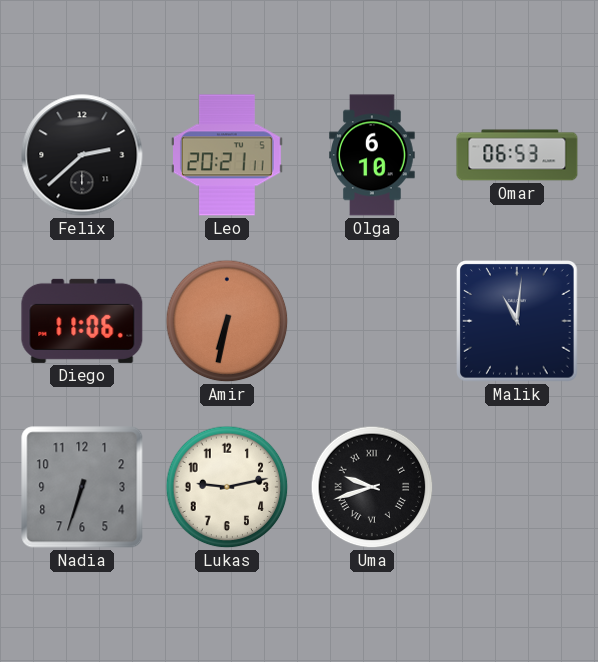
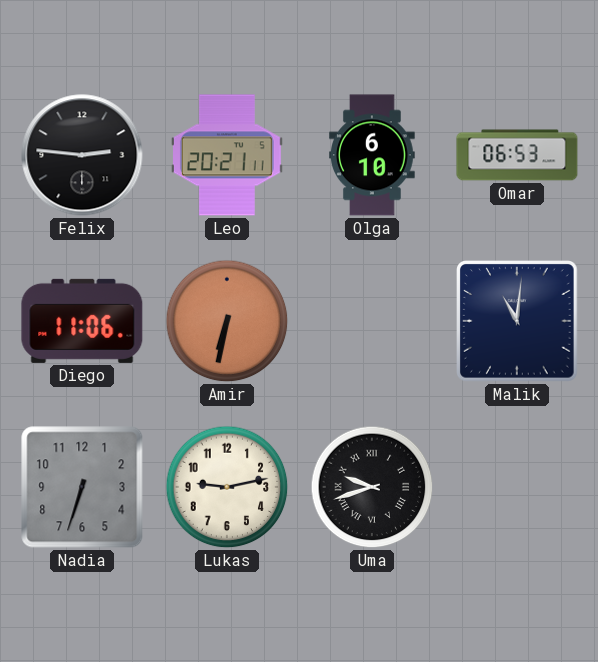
Felix: 2:38 -> 2:46 (82, 155)
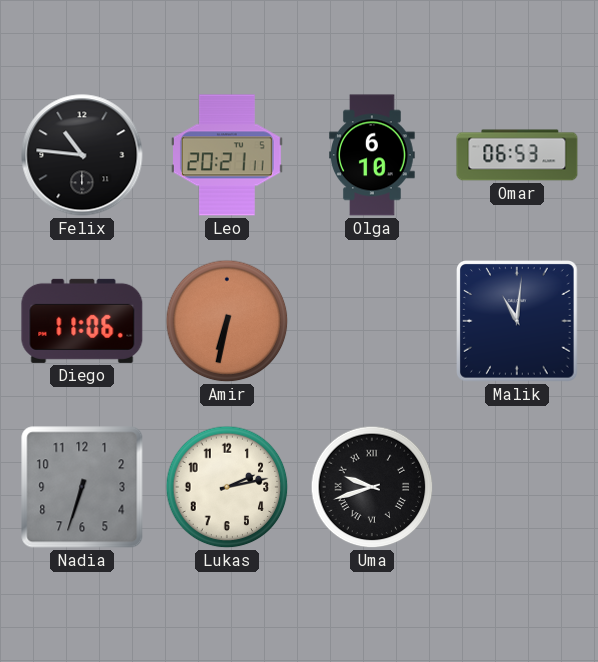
Felix: 2:46 -> 10:46 (82, 155)
Lukas: 9:13 -> 2:13 (227, 487)
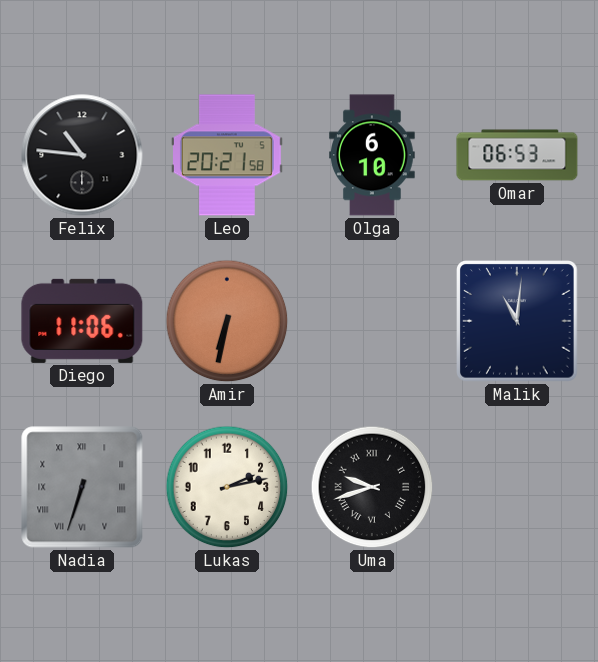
Leo: 20:21:11 -> 20:21:58 (227, 155)
Nadia numerals: Arabic -> Roman (82, 487)
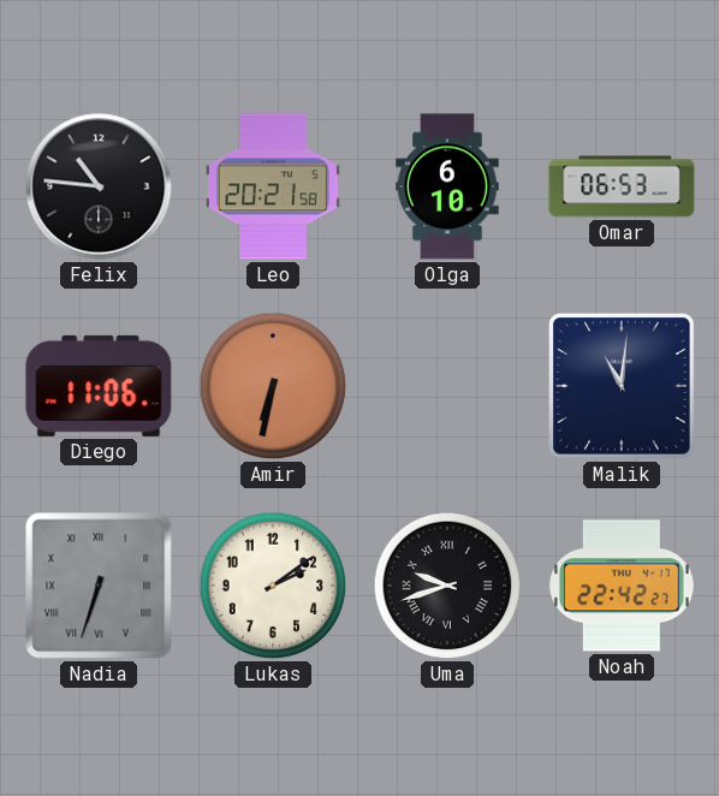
Lukas: 2:13 -> 2:09 (273, 586)
Noah: none -> 22:42 (623, 586)
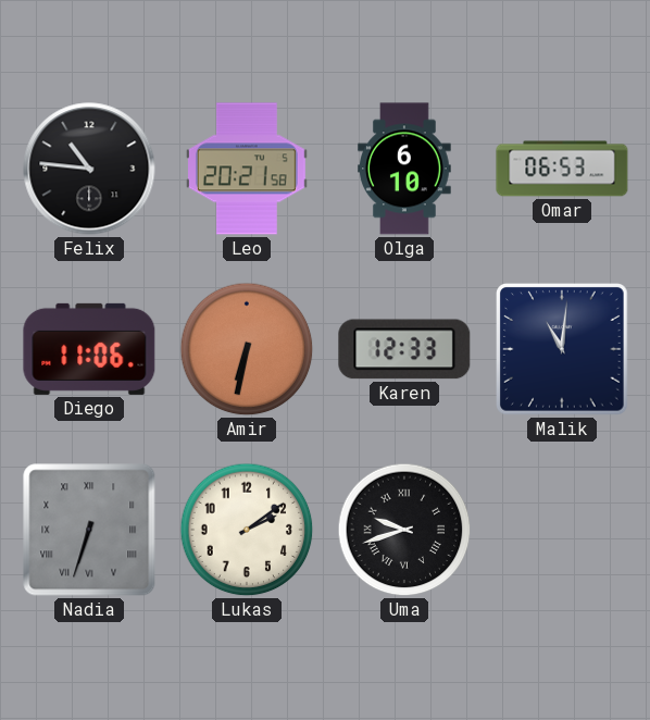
Karen: none -> 12:33 (404, 349)
Noah: 22:42 -> none (623, 586)
